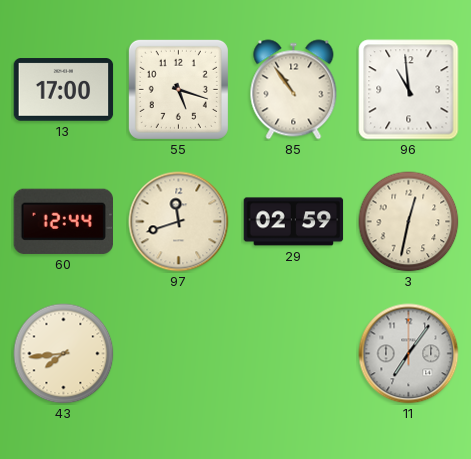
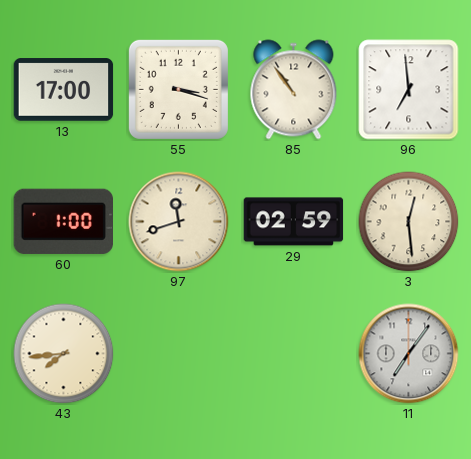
55: 5:18 -> 3:18 (178, 89)
96: 10:59 -> 6:59 (409, 90)
60: 12:44 -> 1:00 (63, 221)
3: 12:32 -> 12:29 (409, 222)
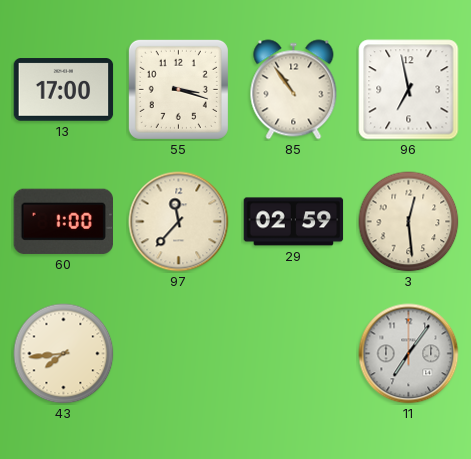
96: 6:59 -> 6:58 (409, 90)
97: 11:42 -> 11:37 (179, 222)
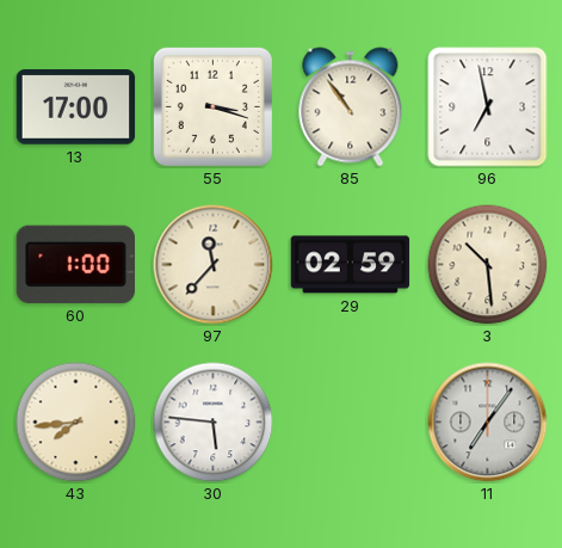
3: 12:29 -> 10:29 (488, 265)
30: none -> 5:46 (214, 423)
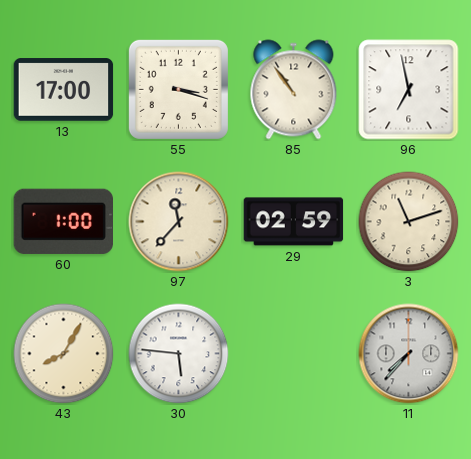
3: 10:29 -> 11:12 (409, 222)
43: 7:44 -> 8:05 (64, 354)
11: 7:06 -> 7:37 (409, 354)
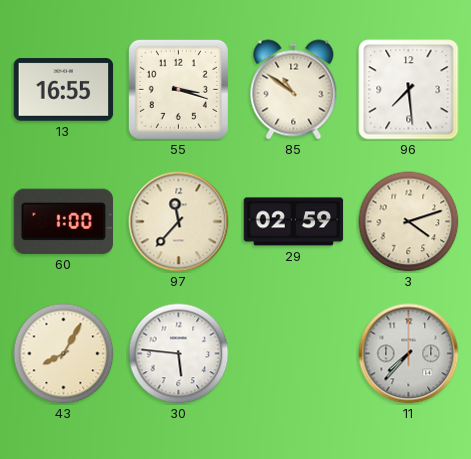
13: 17:00 -> 16:55 (64, 90)
85: 10:54 -> 10:51 (294, 90)
96: 6:58 -> 7:29 (409, 90)
3: 11:12 -> 4:12 (409, 222)
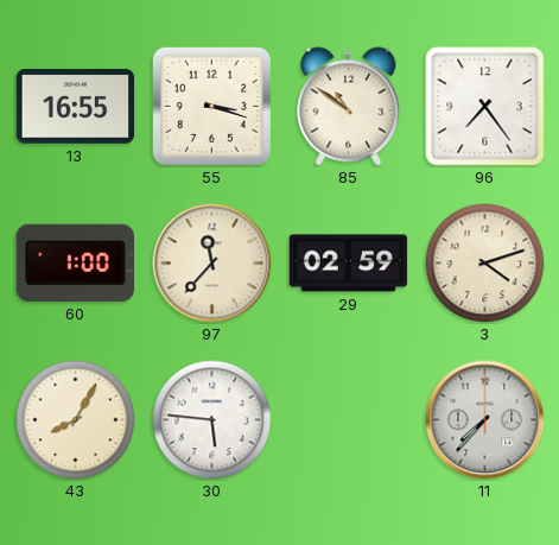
96: 7:29 -> 7:24 (485, 107)
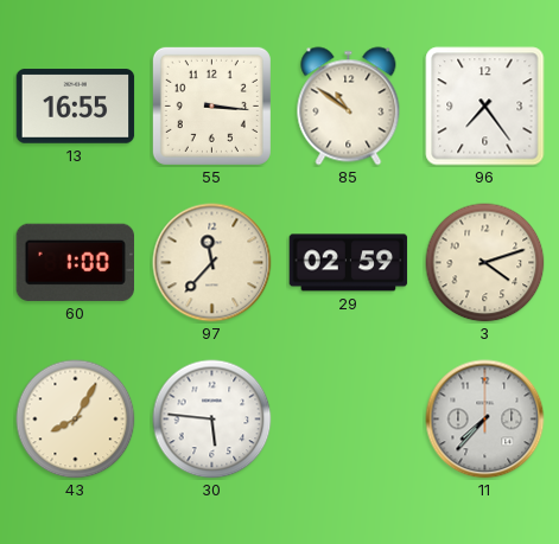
55: 3:18 -> 3:16 (211, 105)
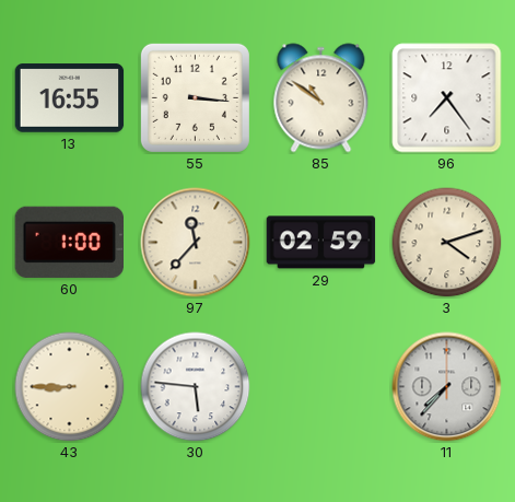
43: 8:05 -> 8:45 (70, 387)
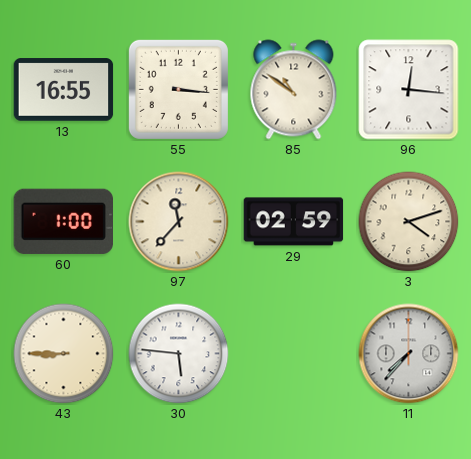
96: 7:24 -> 12:16 (409, 90)
